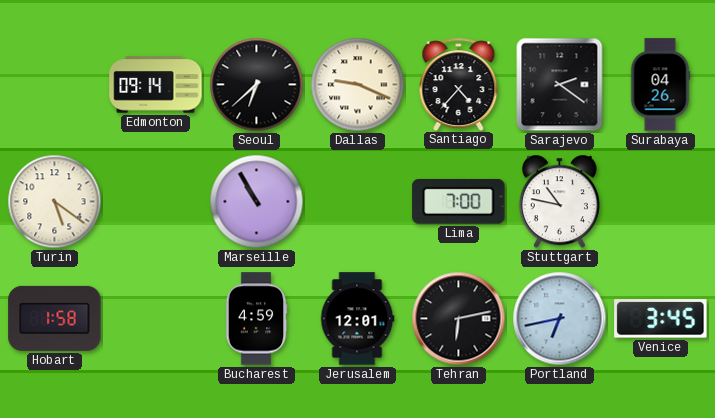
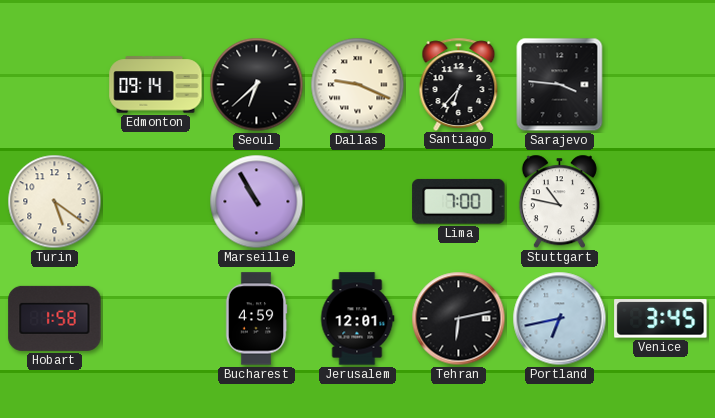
Santiago: 4:37 -> 6:37 (459, 84)
Sarajevo: 2:21 -> 3:46 (560, 85)
Surabaya: 04:26 -> none (660, 85)
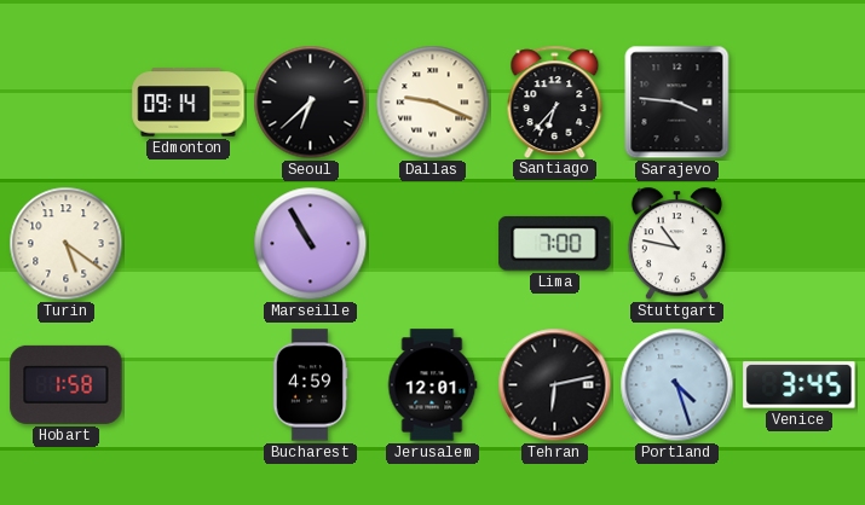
Portland: 6:43 -> 4:27 (677, 385)
